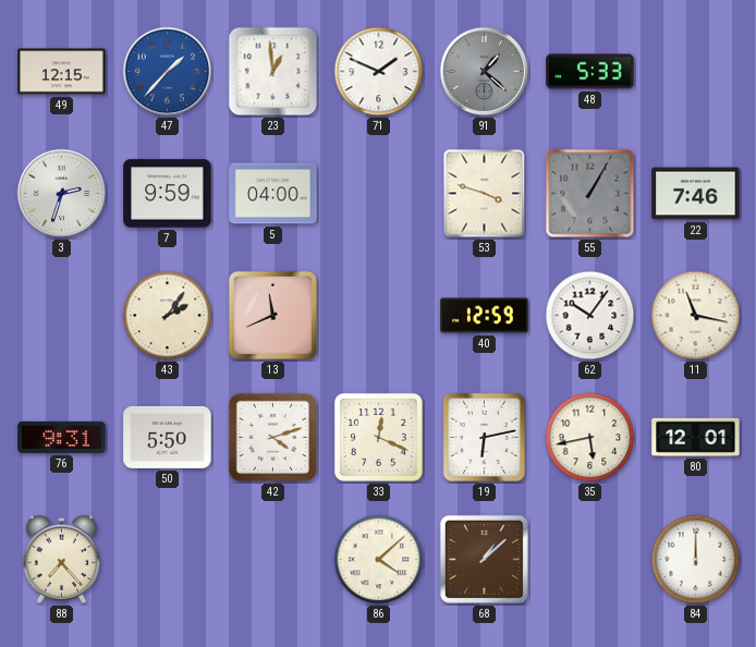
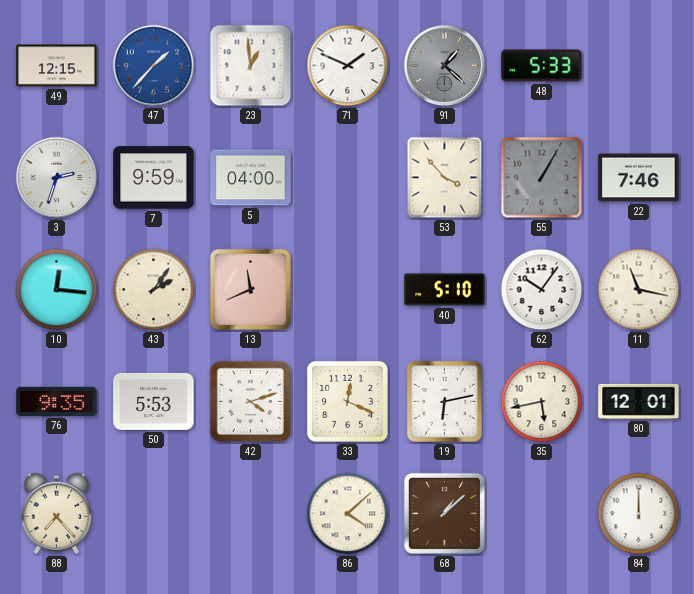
53: 3:48 -> 3:53 (445, 178)
10: none -> 12:16 (57, 290)
40: 12:59 -> 5:10 (445, 290)
76: 9:31 -> 9:35 (57, 401)
50: 5:50 -> 5:53 (154, 401)
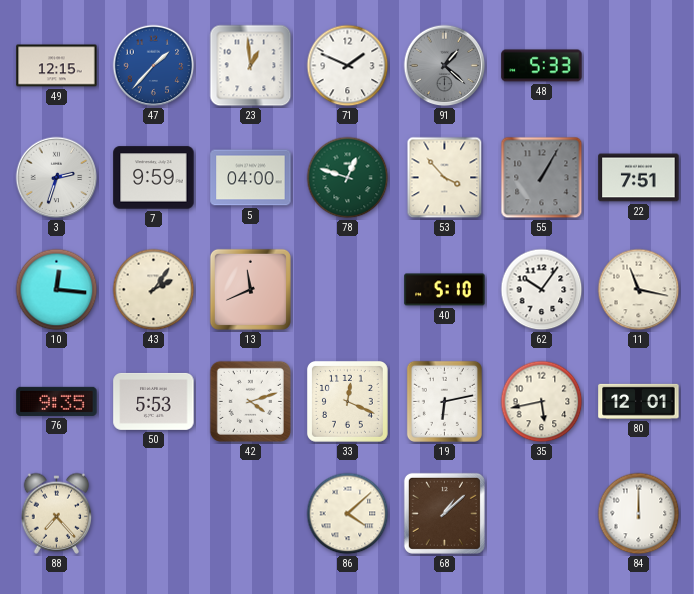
78: none -> 12:48 (348, 178)
22: 7:46 -> 7:51 (639, 178)
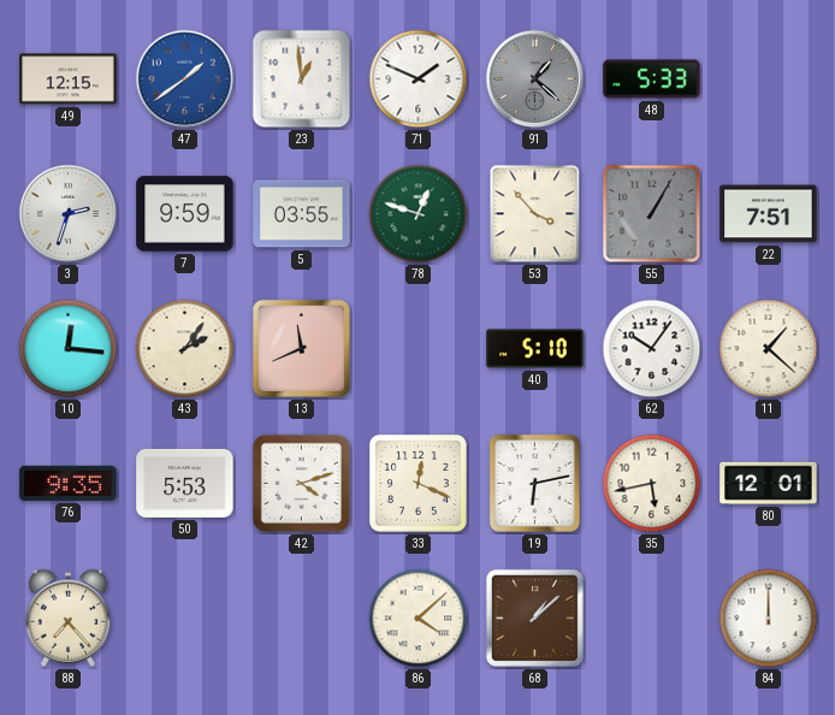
47: 1:37 -> 1:39 (185, 79)
5: 04:00 -> 03:55 (302, 214)
11: 11:17 -> 1:22 (769, 349)
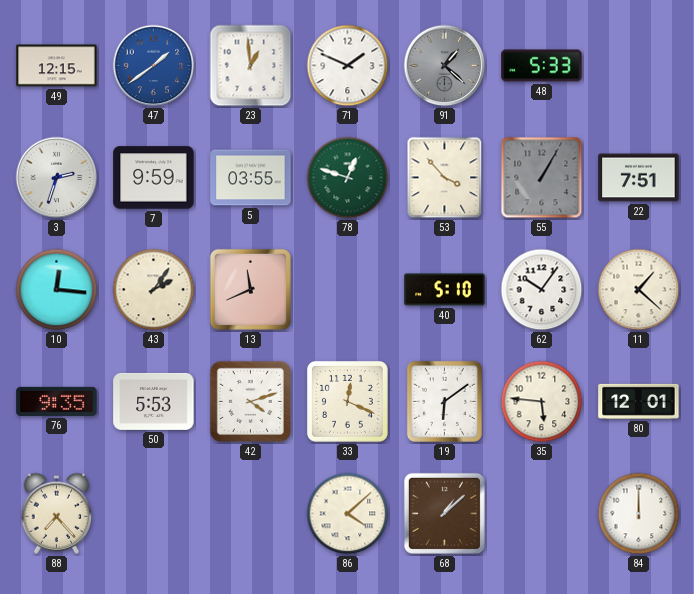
19: 6:13 -> 6:09 (444, 401)
35: 5:43 -> 5:46 (542, 402)
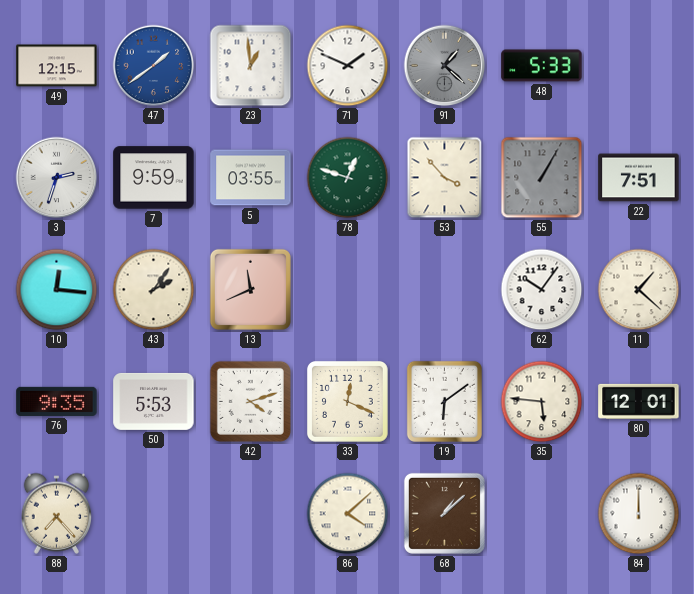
40: 5:10 -> none (445, 290)
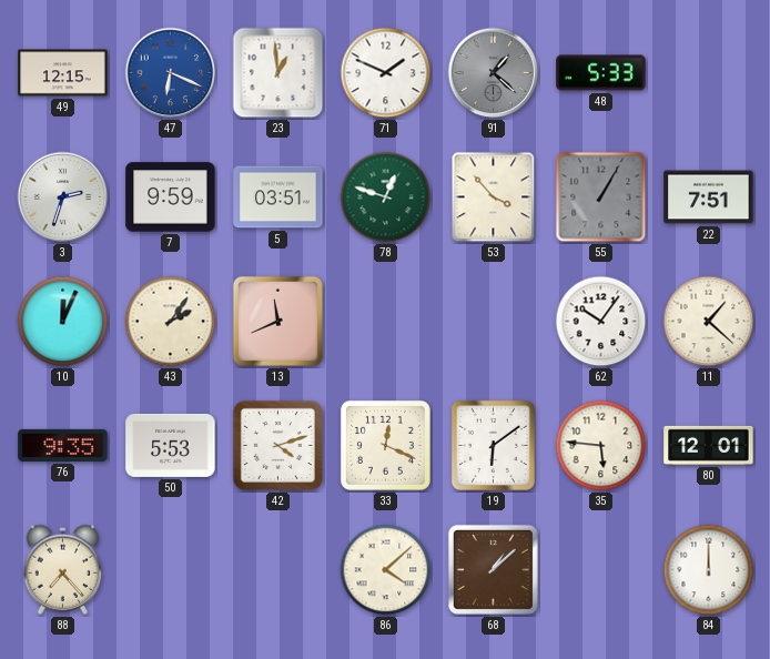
47: 1:39 -> 6:19 (171, 73)
5: 03:55 -> 03:51 (278, 197)
10: 12:16 -> 12:04 (63, 322)
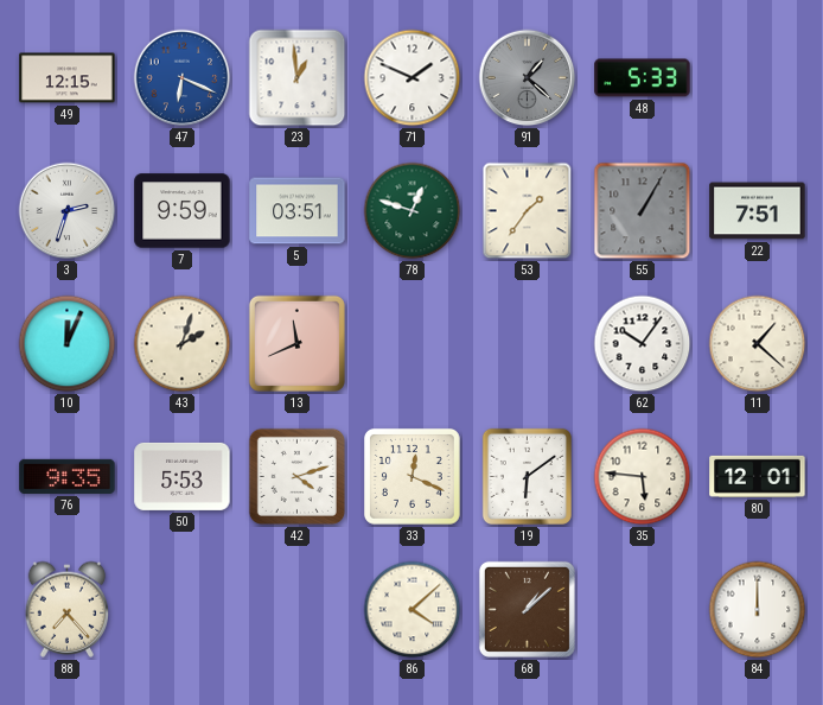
53: 3:53 -> 1:36 (528, 211)
43: 2:06 -> 2:03 (183, 344)
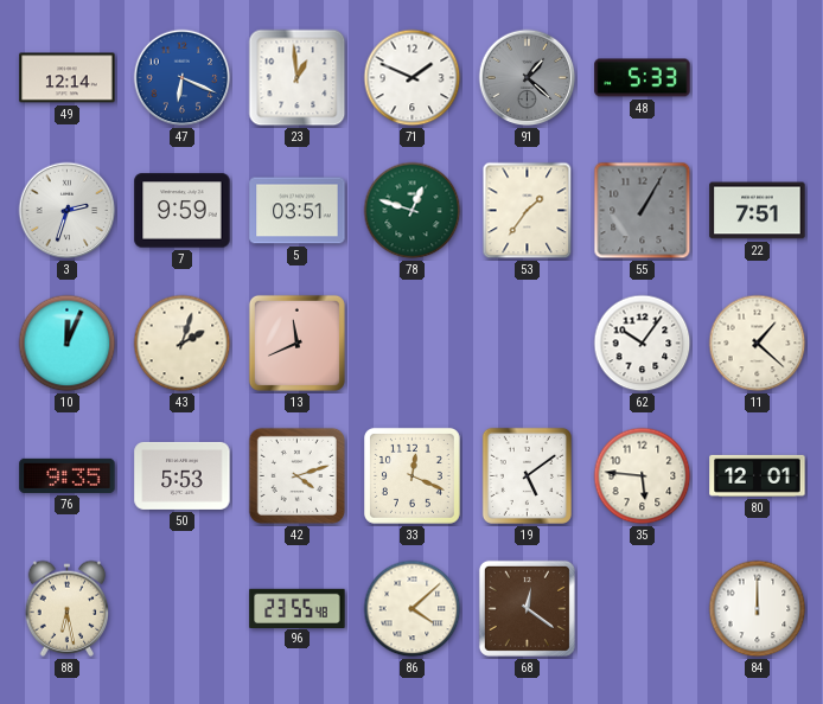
49: 12:15 -> 12:14 (68, 78)
19: 6:09 -> 5:09 (527, 475)
88: 7:23 -> 6:28 (68, 608)
96: none -> 23:55 (298, 608)
68: 1:08 -> 12:21 (527, 608)
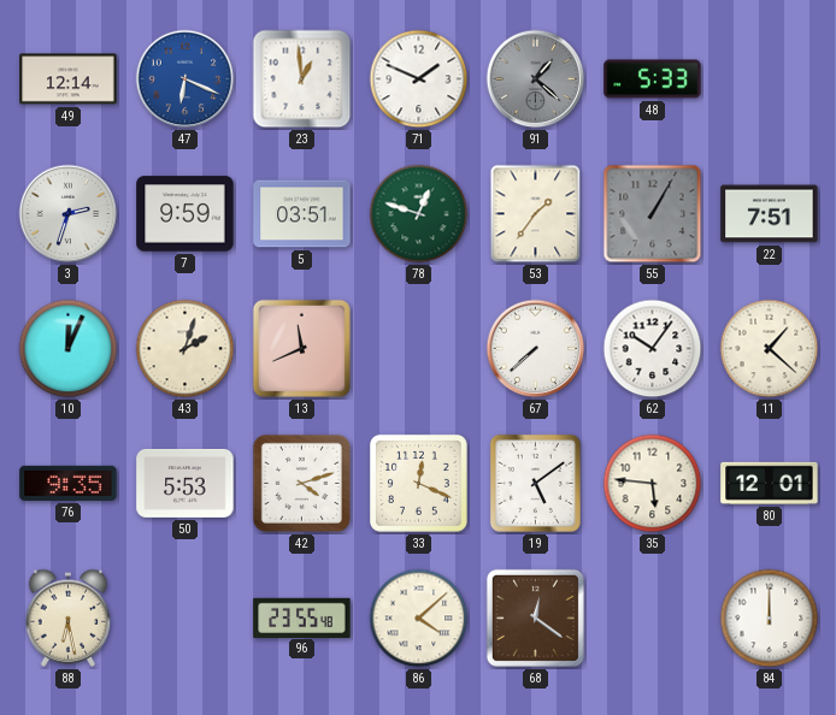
67: none -> 7:38 (536, 349)
